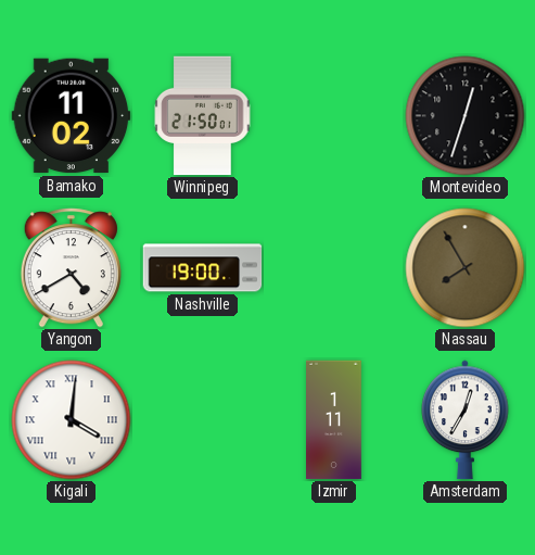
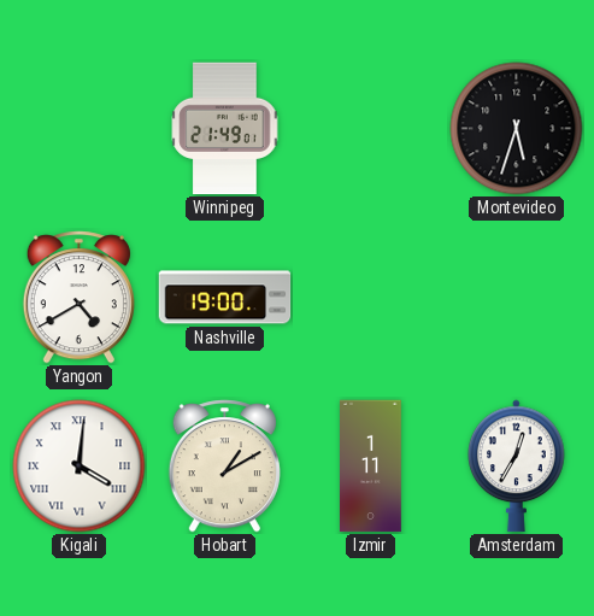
Bamako: 11:02 -> none (72, 116)
Winnipeg: 21:50 -> 21:49 (225, 129)
Montevideo: 12:33 -> 5:33 (517, 129)
Nassau: 7:55 -> none (466, 268)
Hobart: none -> 1:10 (224, 467)
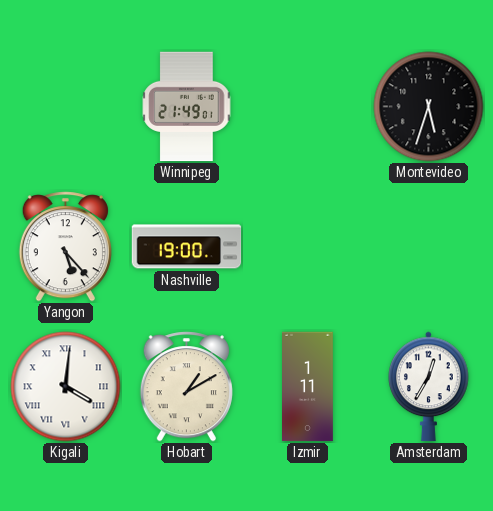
Yangon: 4:40 -> 5:23 (65, 247)
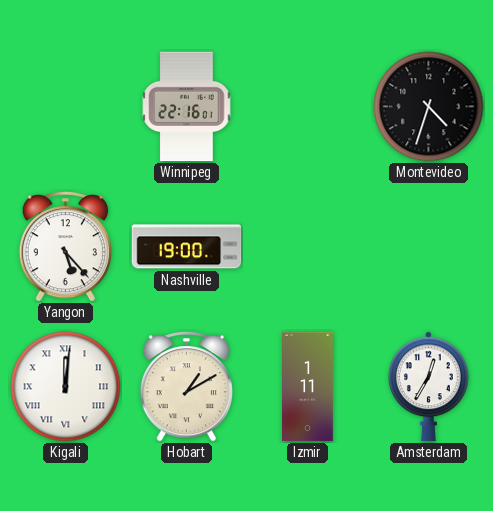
Winnipeg: 21:49 -> 22:16 (187, 107)
Montevideo: 5:33 -> 4:33 (429, 107)
Kigali: 4:01 -> 12:01 (66, 387)
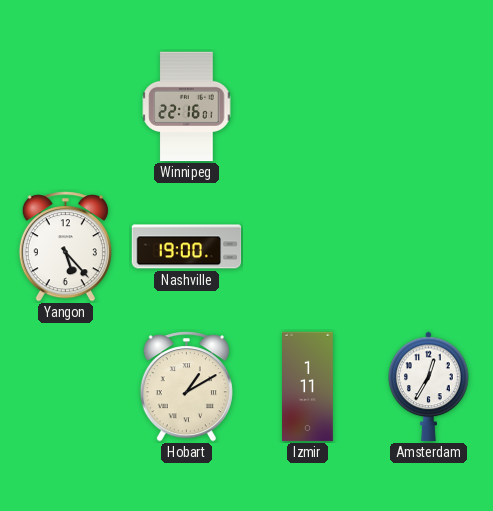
Montevideo: 4:33 -> none (429, 107)
Kigali: 12:01 -> none (66, 387)
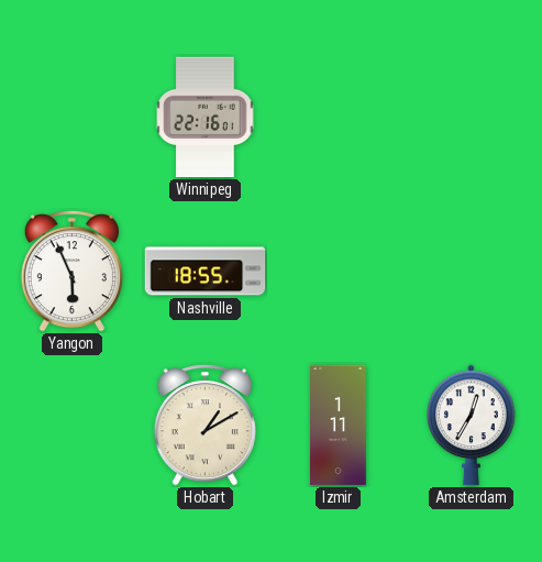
Yangon: 5:23 -> 5:56 (71, 272)
Nashville: 19:00 -> 18:55 (206, 272)
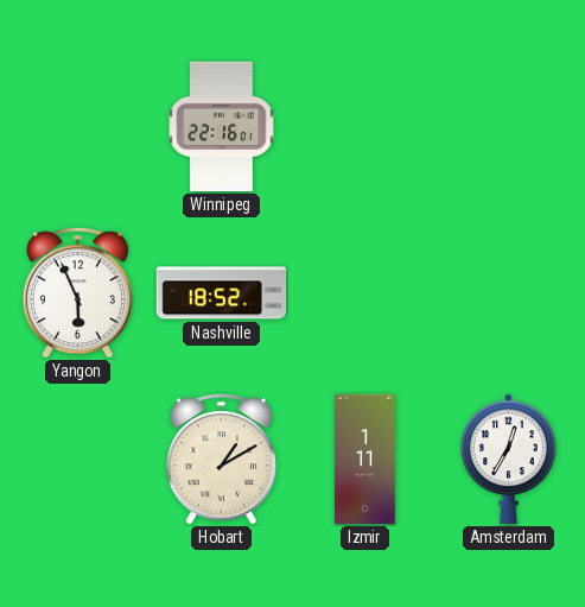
Nashville: 18:55 -> 18:52 (222, 293)
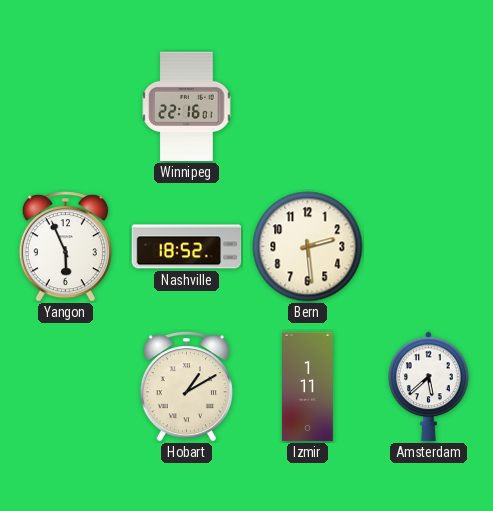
Bern: none -> 2:29 (308, 247)
Amsterdam: 12:35 -> 5:38 (429, 387)
